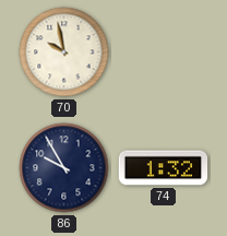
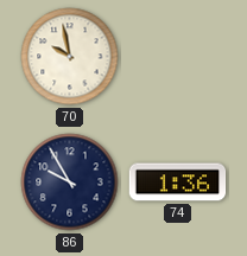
74: 1:32 -> 1:36 (178, 183)
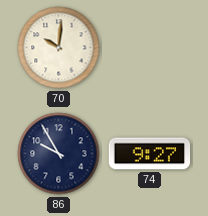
70: 9:58 -> 10:01 (59, 48)
74: 1:36 -> 9:27 (150, 154)
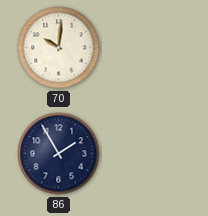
86: 9:55 -> 1:55 (59, 154)
74: 9:27 -> none (150, 154)
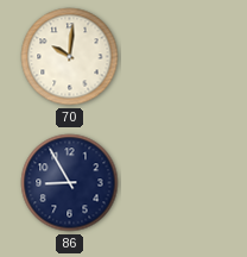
86: 1:55 -> 8:55 (70, 183)
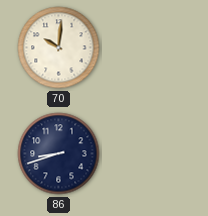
86: 8:55 -> 8:42 (59, 154)
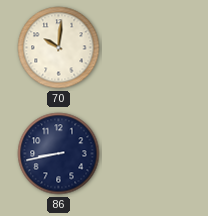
86: 8:42 -> 8:43 (59, 154)
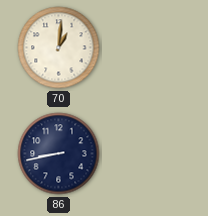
70: 10:01 -> 1:01 (59, 48)
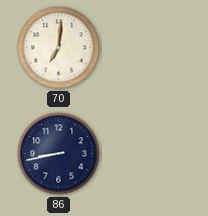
70: 1:01 -> 7:01 (59, 48)
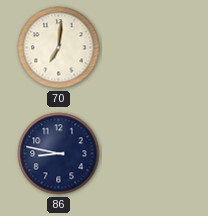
86: 8:43 -> 8:47 (59, 154)
